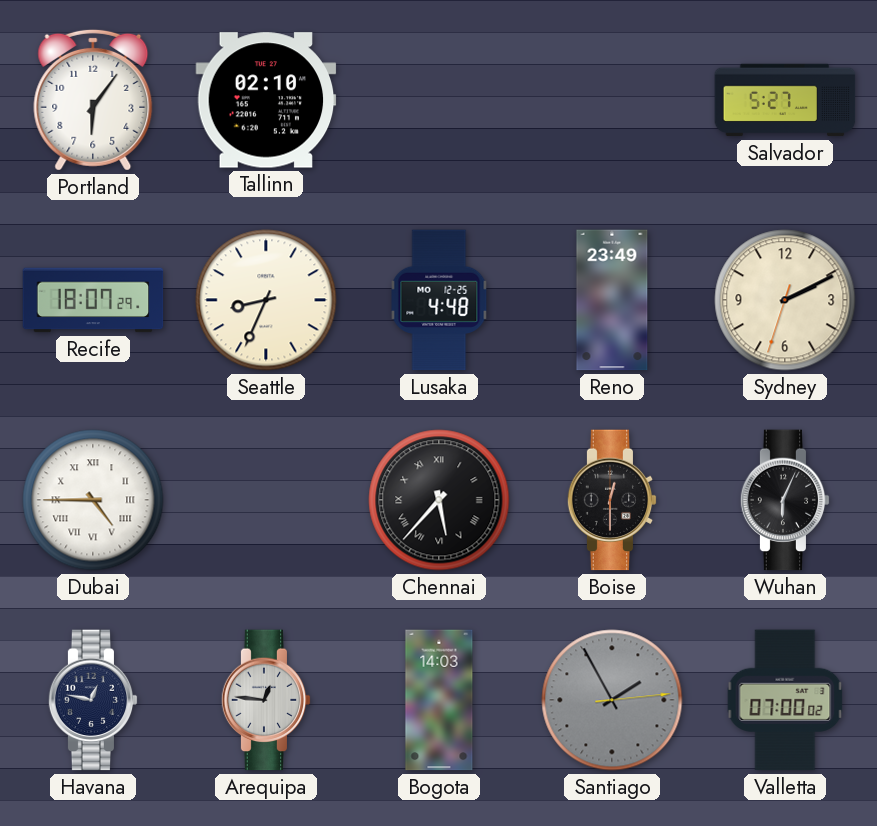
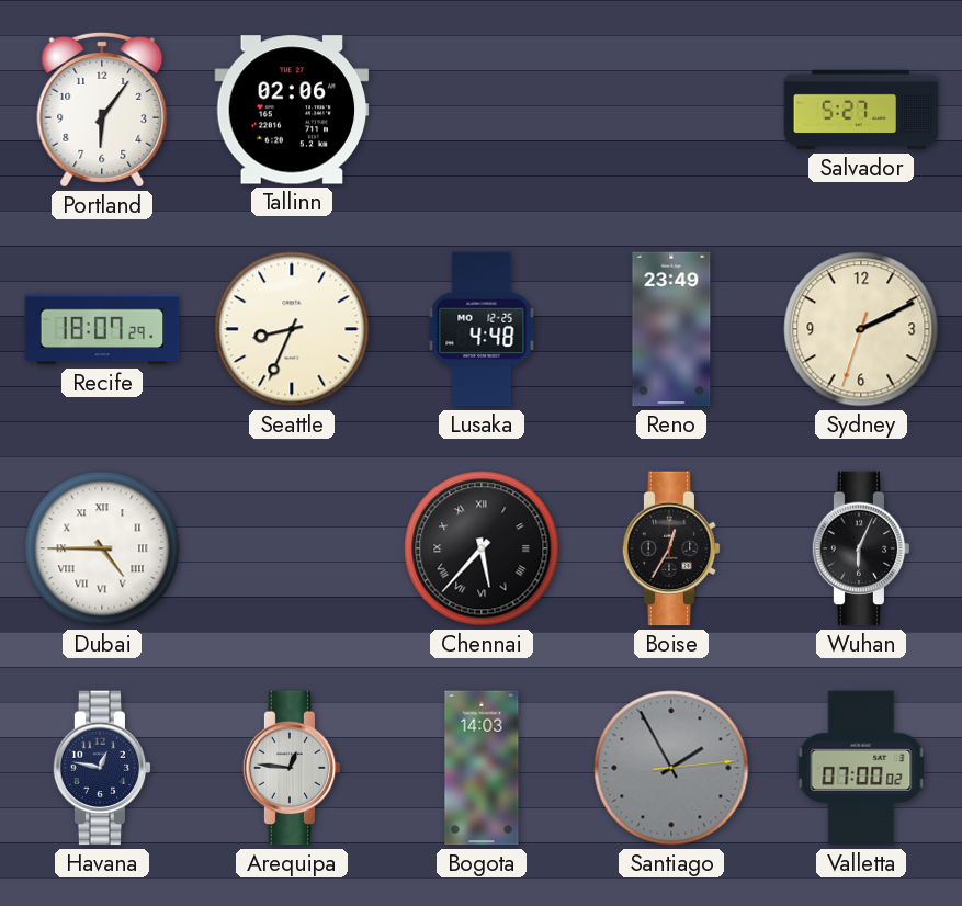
Tallinn: 02:10 -> 02:06 (292, 110)
Boise: 12:30 -> 12:35 (671, 548)
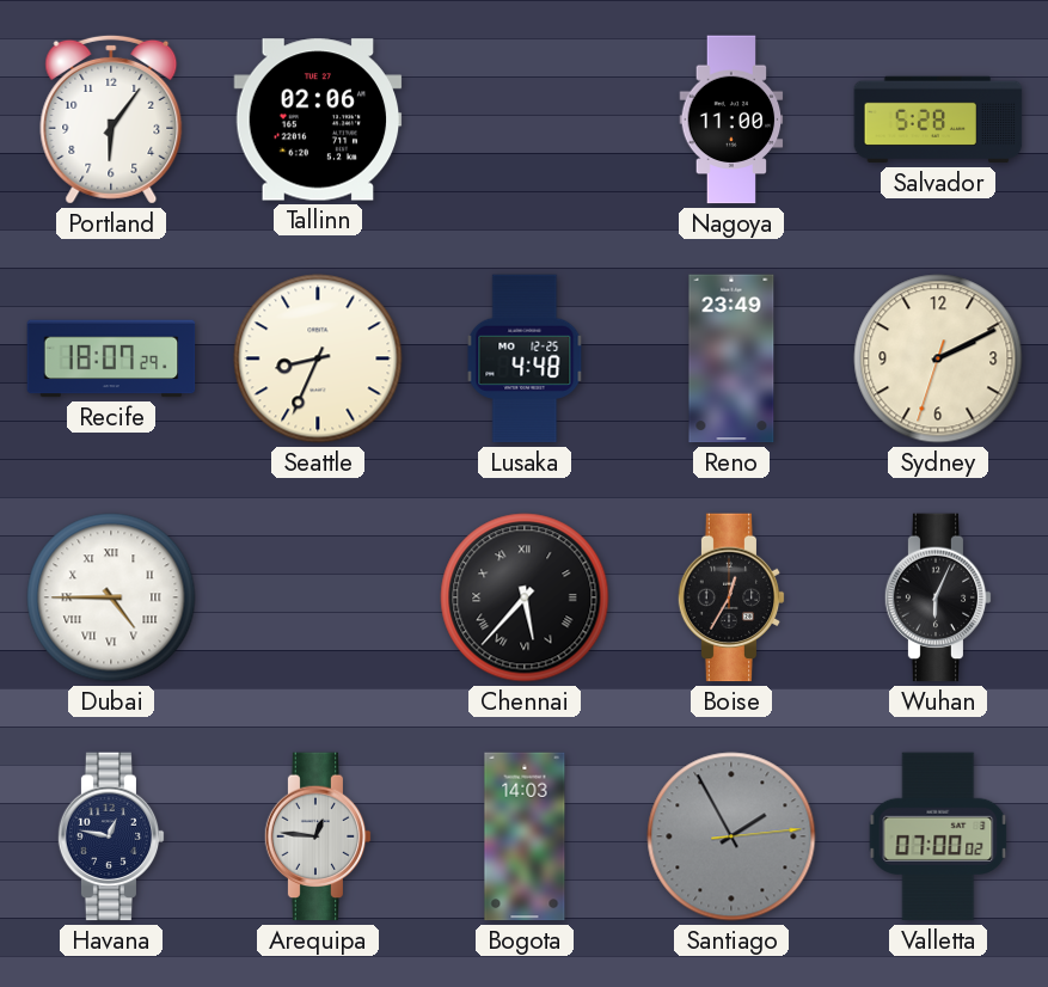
Nagoya: none -> 11:00 (731, 119)
Salvador: 5:27 -> 5:28 (938, 119)
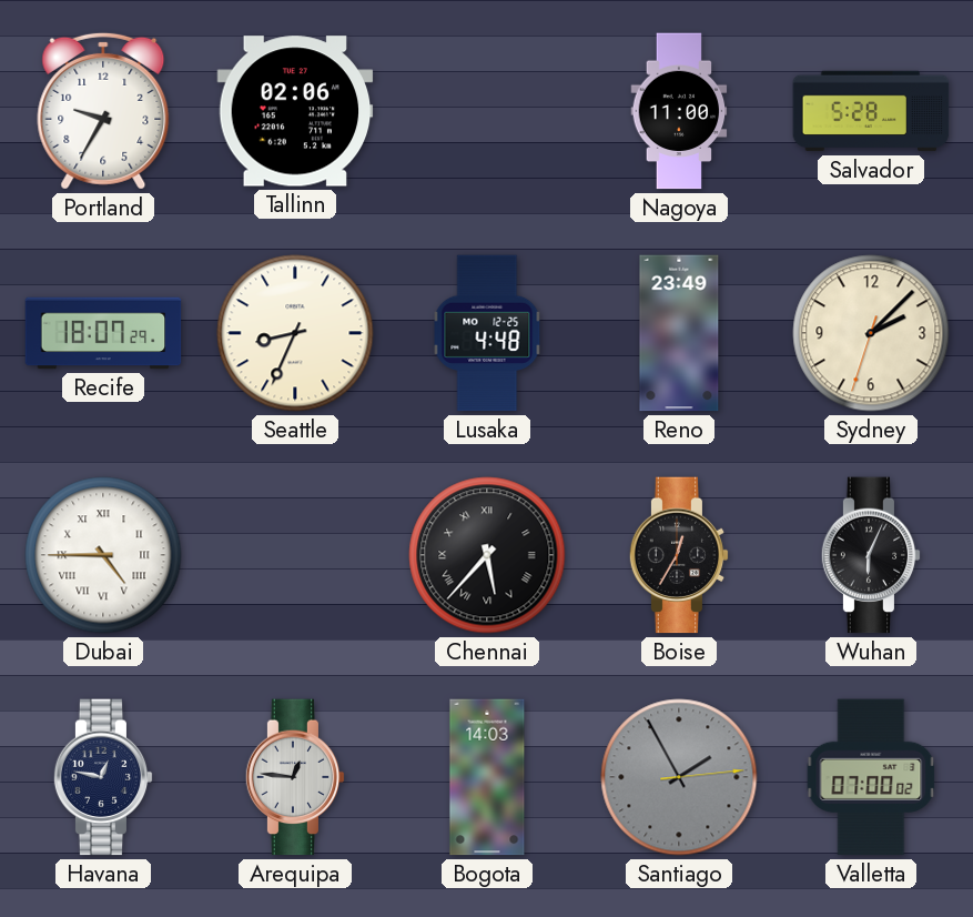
Portland: 6:06 -> 9:35 (103, 111)
Sydney: 2:10 -> 2:07 (871, 333)
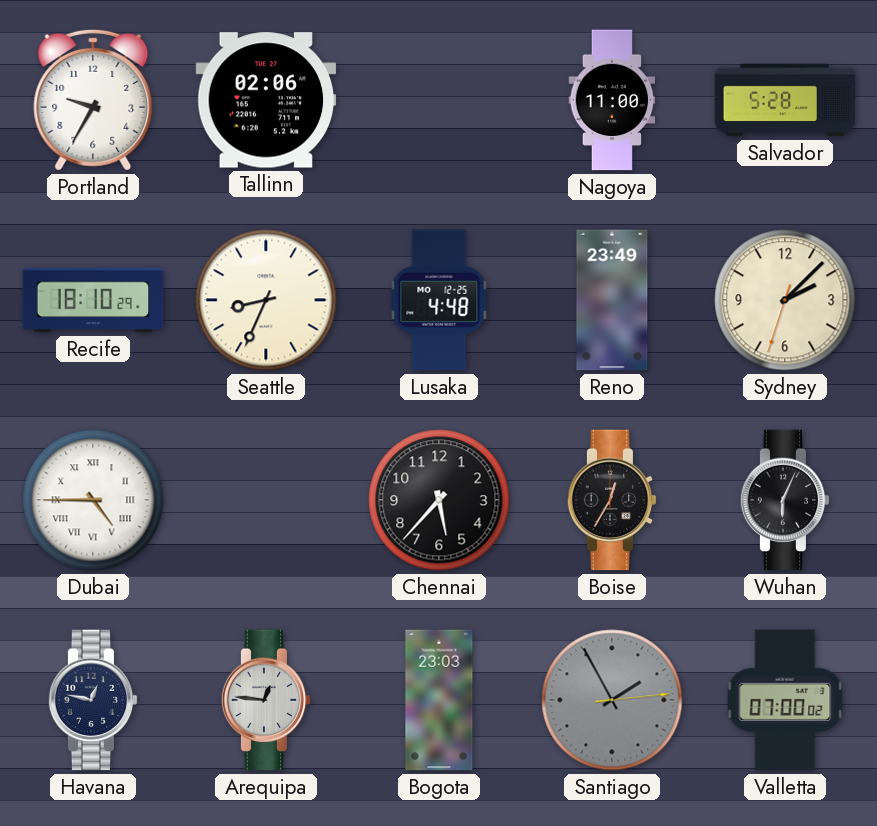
Recife: 18:07 -> 18:10 (93, 300)
Chennai numerals: Roman -> Arabic (439, 500)
Bogota: 14:03 -> 23:03 (439, 700)
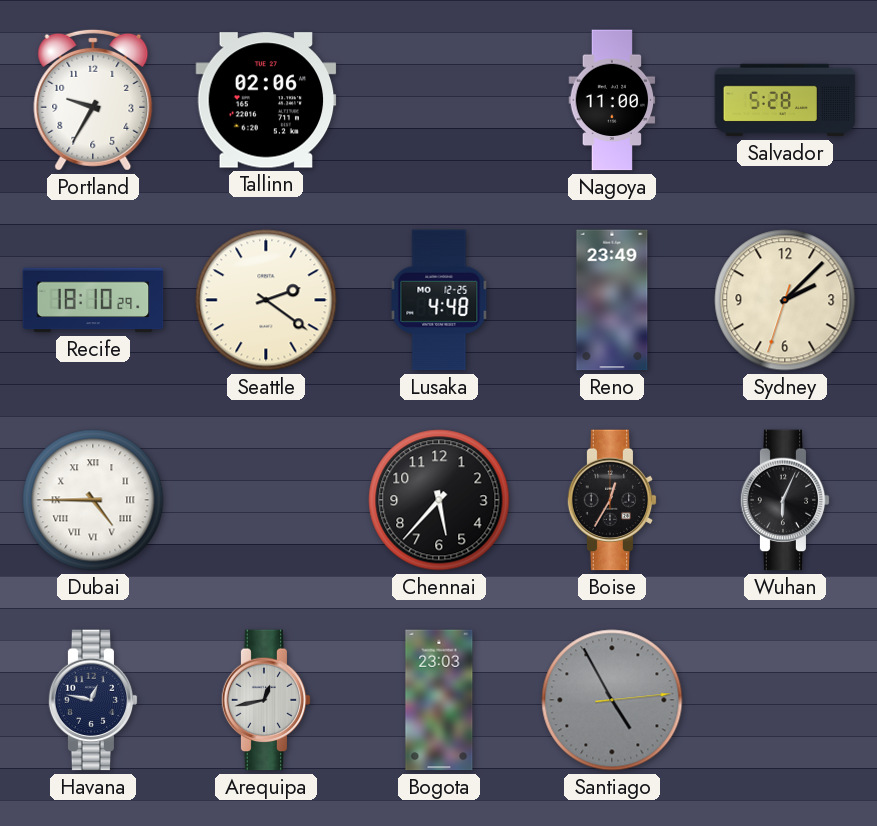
Seattle: 8:34 -> 2:21 (266, 300)
Arequipa: 12:46 -> 12:43 (266, 700)
Santiago: 1:55 -> 4:55 (612, 700)
Valletta: 07:00 -> none (785, 700)
